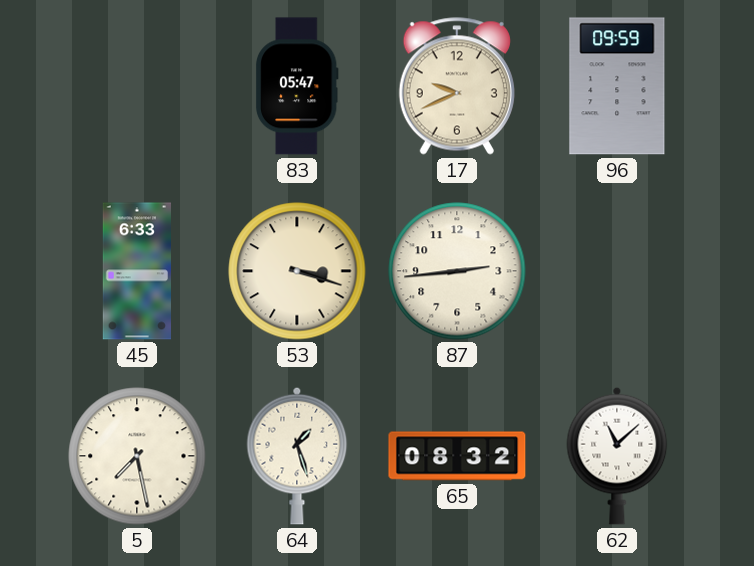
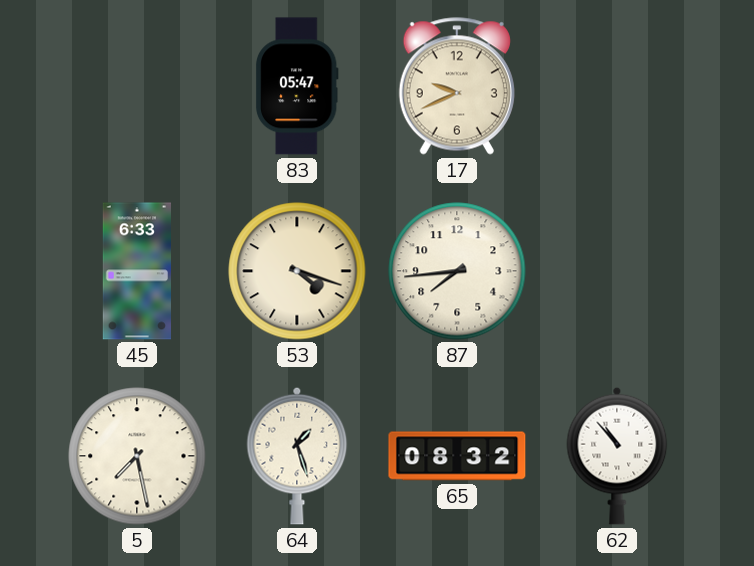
96: 09:59 -> none (617, 86)
53: 3:18 -> 4:18 (297, 271)
87: 2:44 -> 7:44 (457, 271)
62: 11:08 -> 10:53 (617, 456)
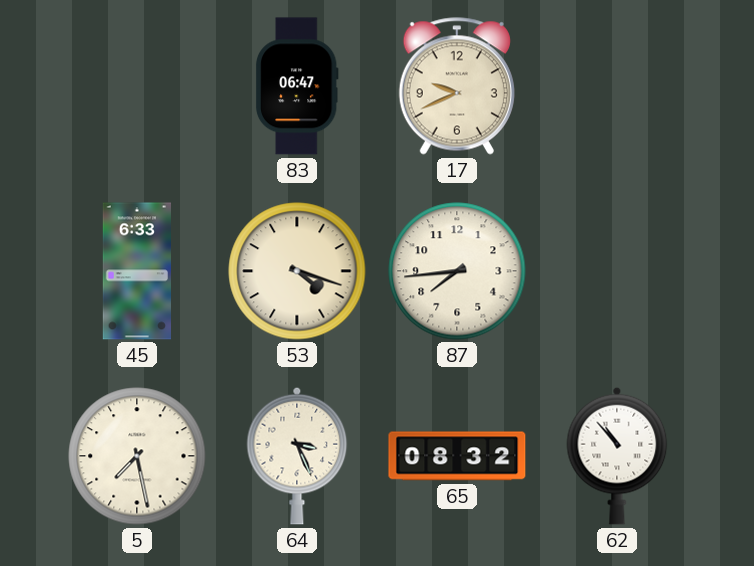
83: 05:47 -> 06:47 (297, 86)
64: 1:27 -> 3:26 (297, 456)
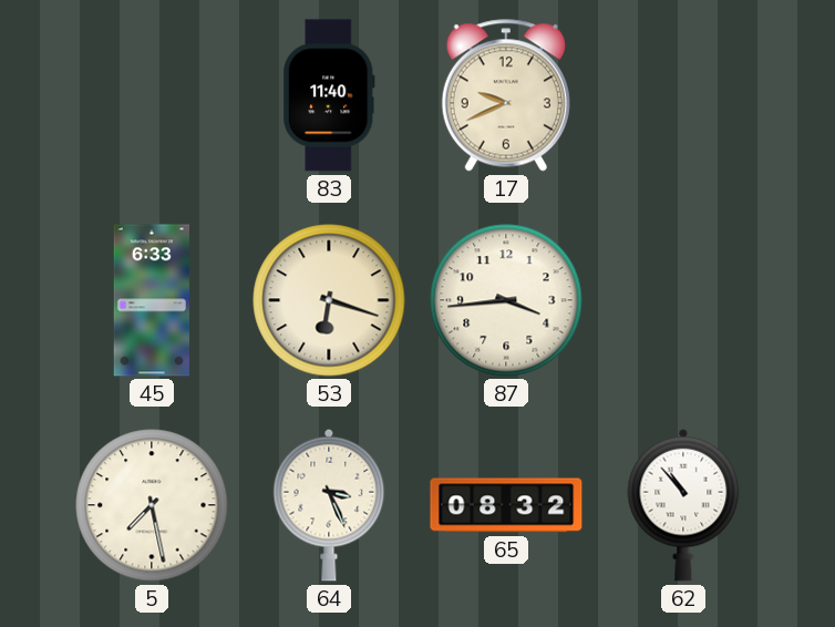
83: 06:47 -> 11:40 (329, 95)
53: 4:18 -> 6:18 (329, 300)
87: 7:44 -> 3:44 (506, 300)
